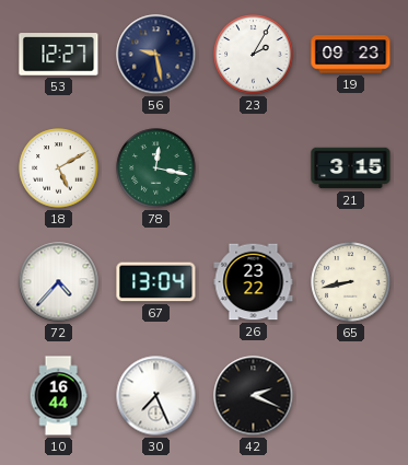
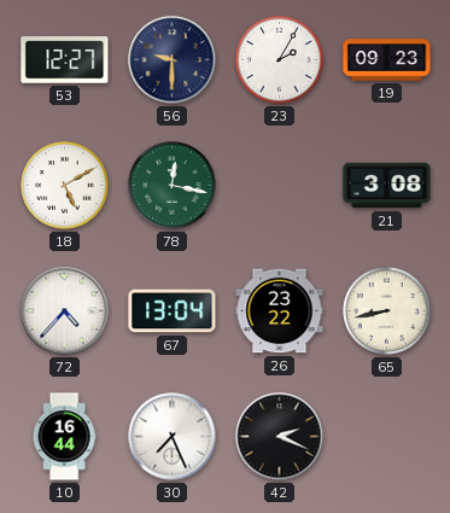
56: 9:28 -> 9:30 (173, 60)
21: 3:15 -> 3:08 (387, 186)
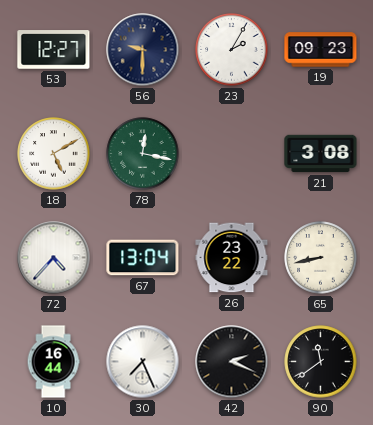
90: none -> 11:39 (321, 362)
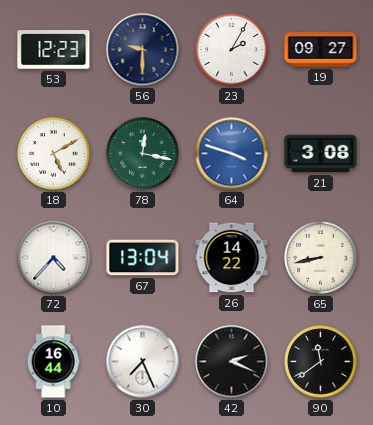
53: 12:27 -> 12:23 (54, 50)
19: 09:23 -> 09:27 (321, 50)
64: none -> 3:48 (232, 154)
26: 23:22 -> 14:22 (232, 258)
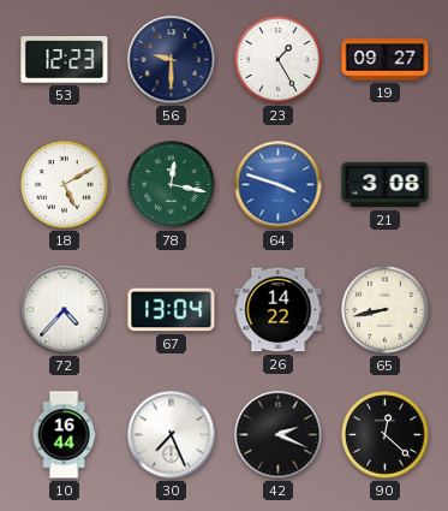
23: 2:05 -> 1:25 (279, 60)
90: 11:39 -> 12:22 (386, 435)
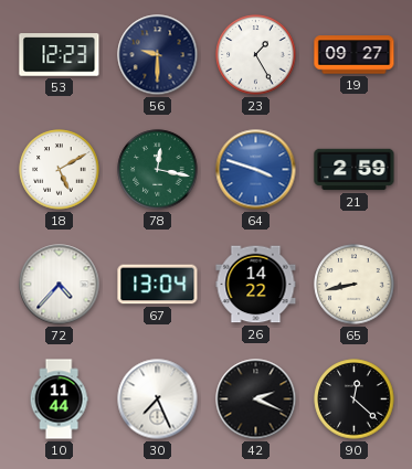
21: 3:08 -> 2:59 (355, 170)
10: 16:44 -> 11:44 (59, 399)
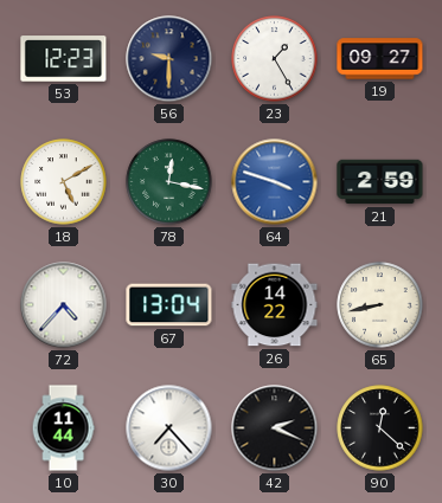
30: 7:26 -> 7:23 (169, 428)
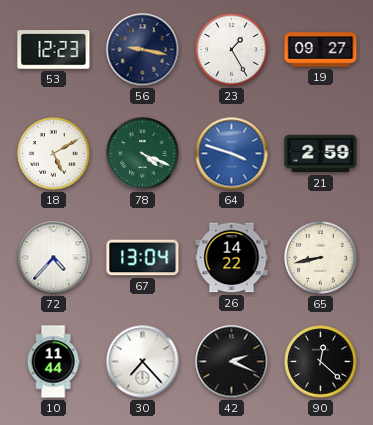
56: 9:30 -> 9:17 (143, 50)
78: 12:17 -> 4:19 (143, 154)
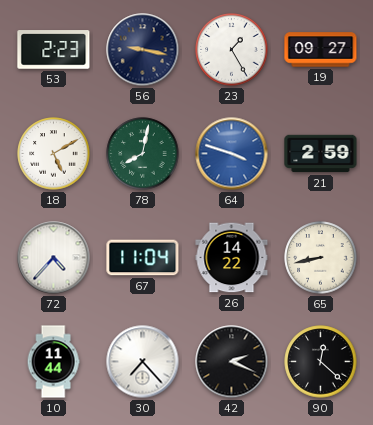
53: 12:23 -> 2:23 (54, 50)
78: 4:19 -> 8:02 (143, 154)
67: 13:04 -> 11:04 (143, 258)
